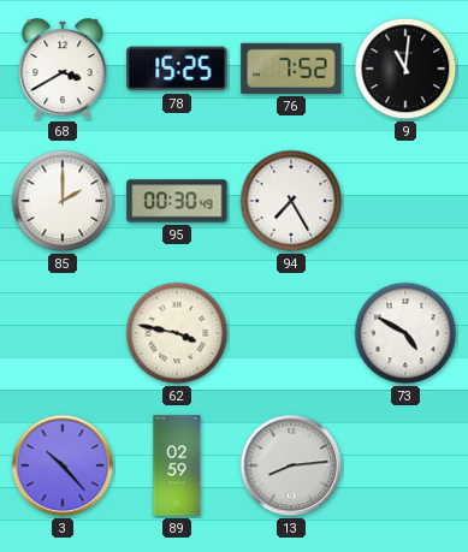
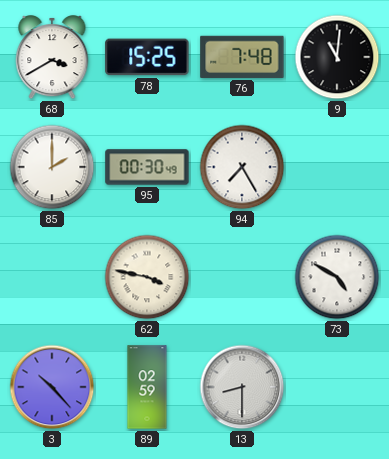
76: 7:52 -> 7:48 (242, 57)
13: 8:14 -> 8:30 (242, 387)
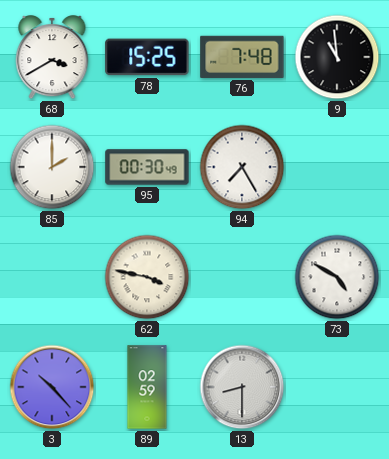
9: 11:01 -> 10:59 (337, 57)
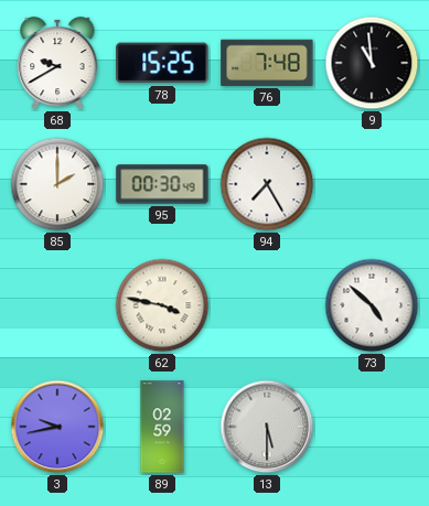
68: 3:40 -> 9:40 (57, 64)
73: 4:50 -> 4:52 (372, 305)
3: 10:23 -> 9:43 (57, 427)
13: 8:30 -> 5:30 (267, 427)
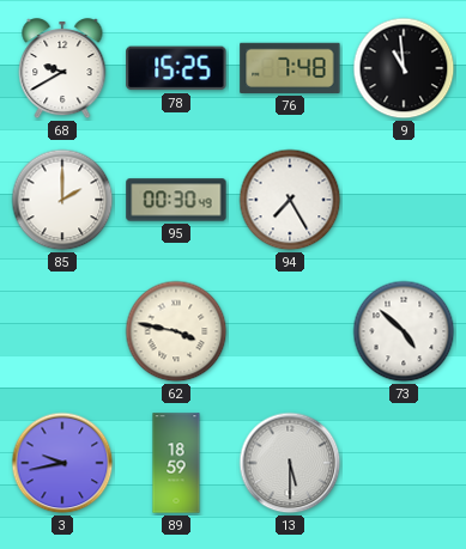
89: 02:59 -> 18:59 (176, 463)
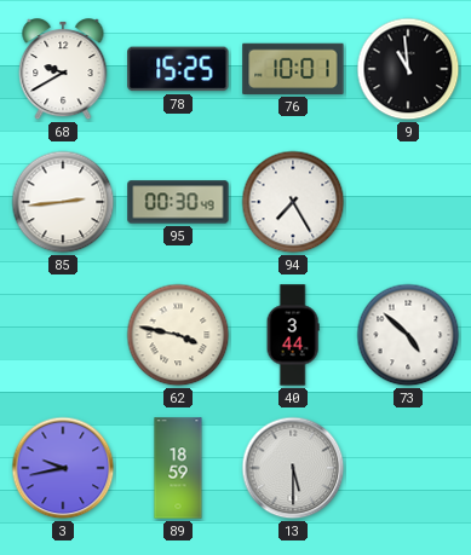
76: 7:48 -> 10:01 (293, 69)
85: 2:00 -> 2:44 (63, 202)
40: none -> 3:44 (293, 335)
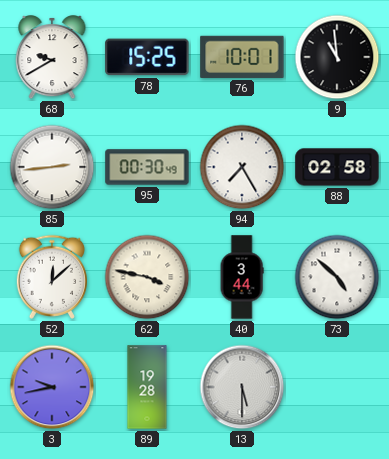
88: none -> 02:58 (337, 167)
52: none -> 12:08 (52, 277)
89: 18:59 -> 19:28 (147, 387)
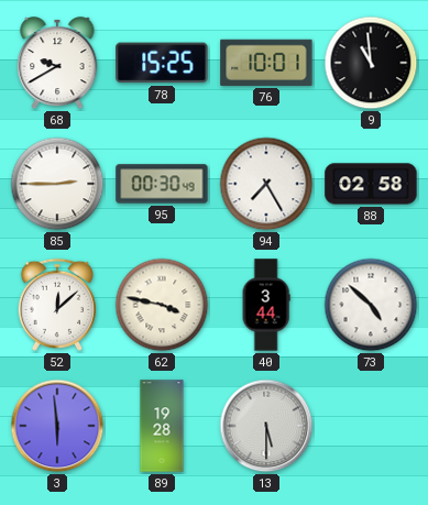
85: 2:44 -> 2:45 (57, 184)
3: 9:43 -> 5:59 (57, 426)
